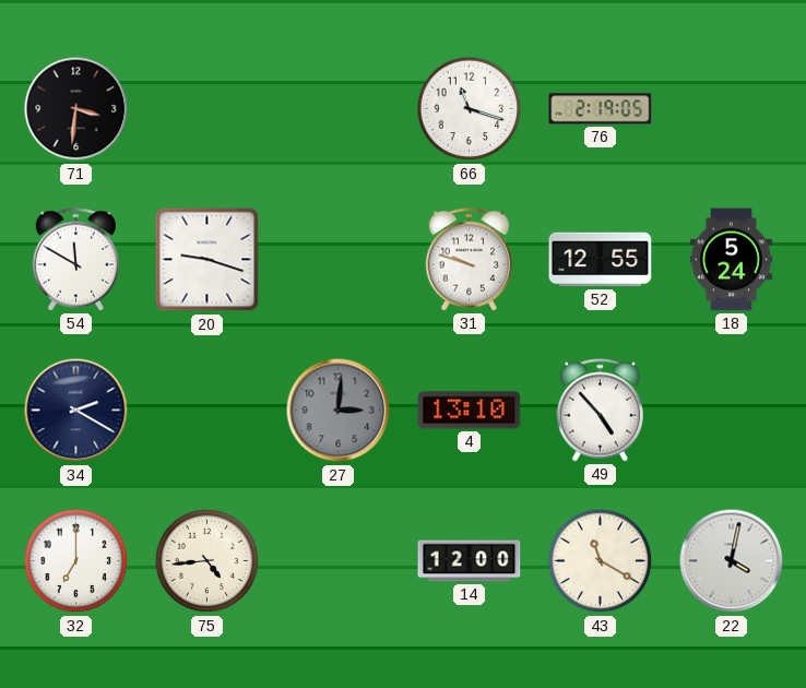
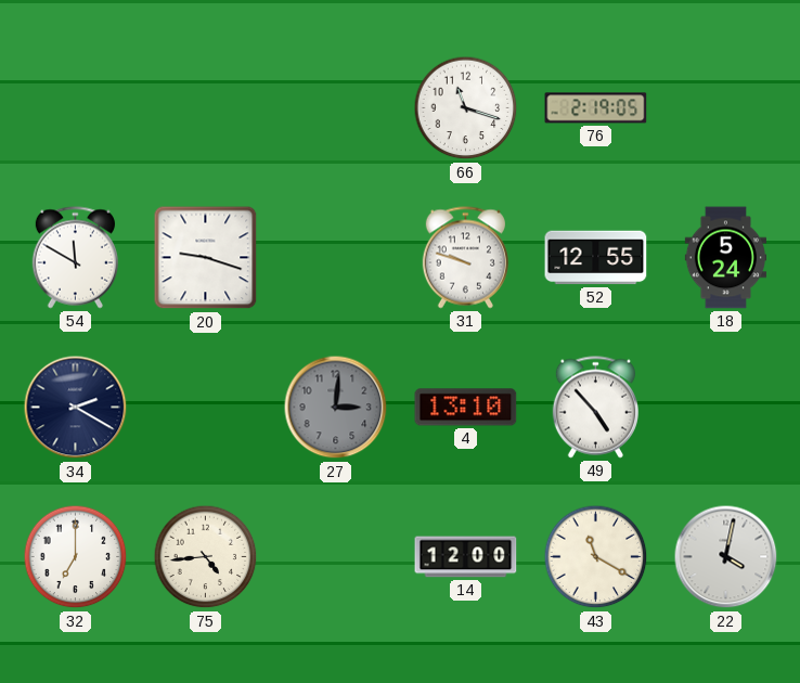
71: 3:31 -> none (76, 109)
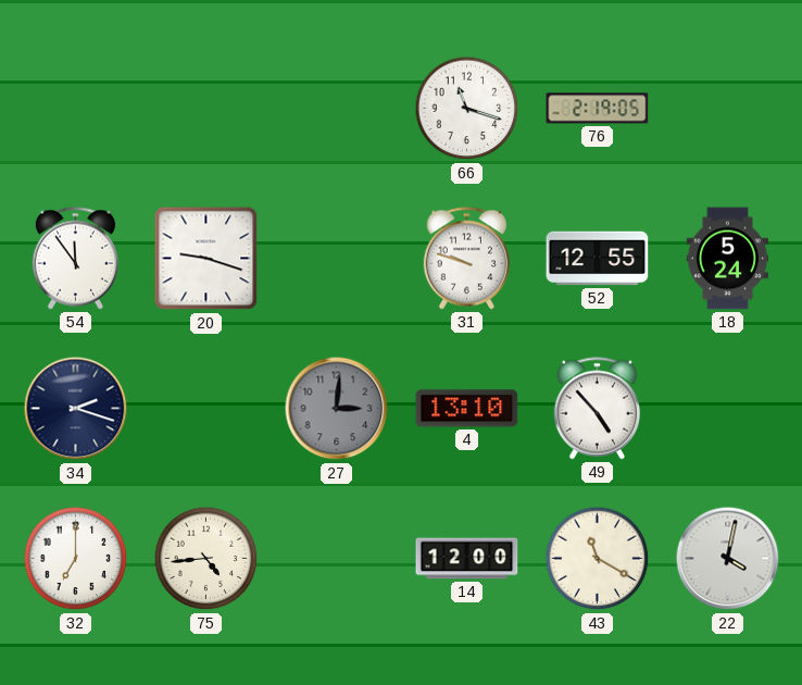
54: 11:50 -> 11:54 (75, 259)
34: 2:20 -> 2:18 (76, 409)
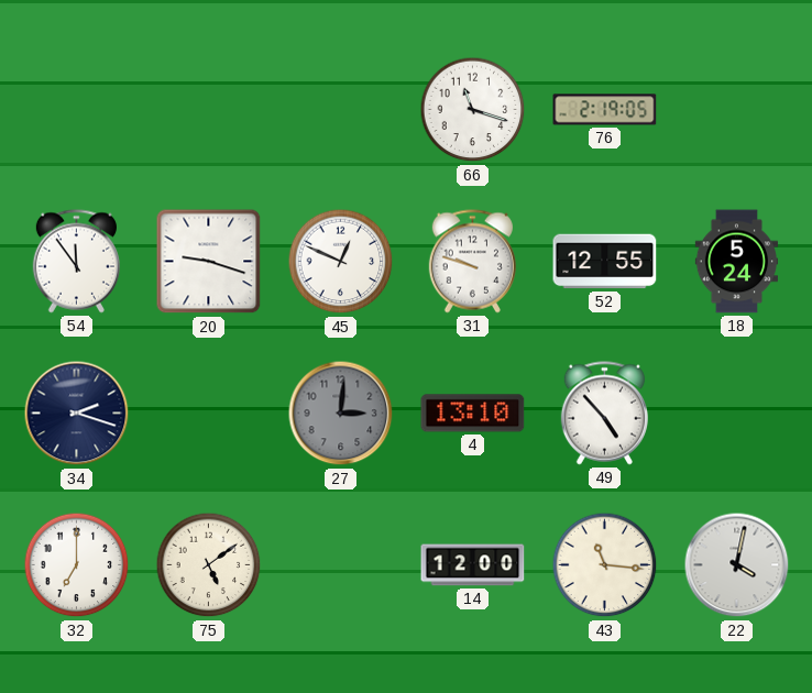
45: none -> 12:49 (341, 262)
75: 4:44 -> 5:09 (209, 565)
43: 11:20 -> 11:16 (605, 565)
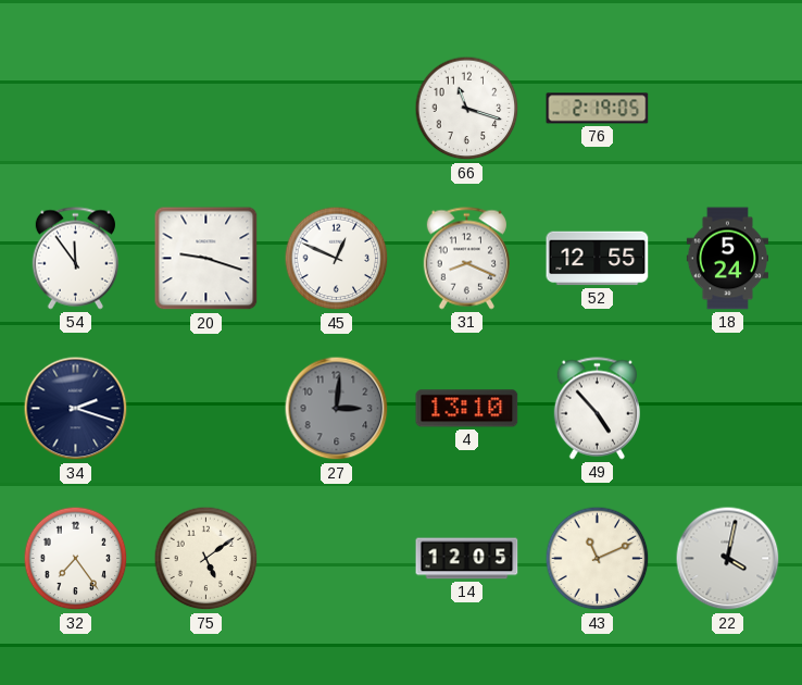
31: 9:48 -> 8:19 (466, 259)
32: 7:00 -> 7:24 (76, 559)
14: 12:00 -> 12:05 (467, 559)
43: 11:16 -> 11:11 (598, 559)
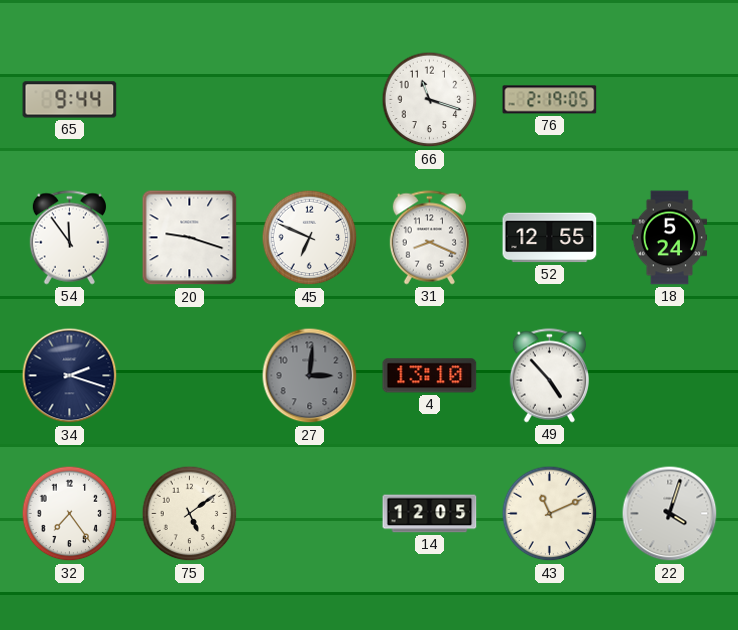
65: none -> 9:44 (70, 100)
45: 12:49 -> 6:49 (310, 238)
22: 4:02 -> 4:03 (670, 514)
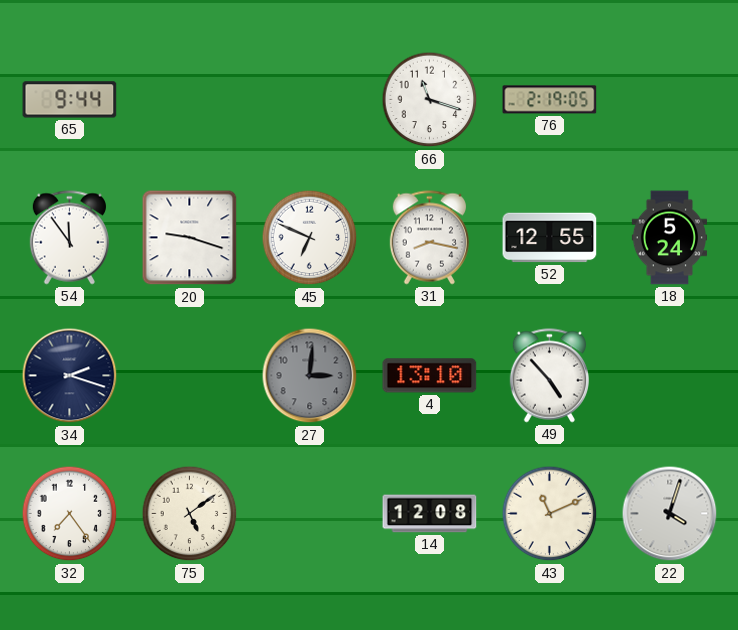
31: 8:19 -> 8:17 (429, 238)
14: 12:05 -> 12:08 (430, 514)
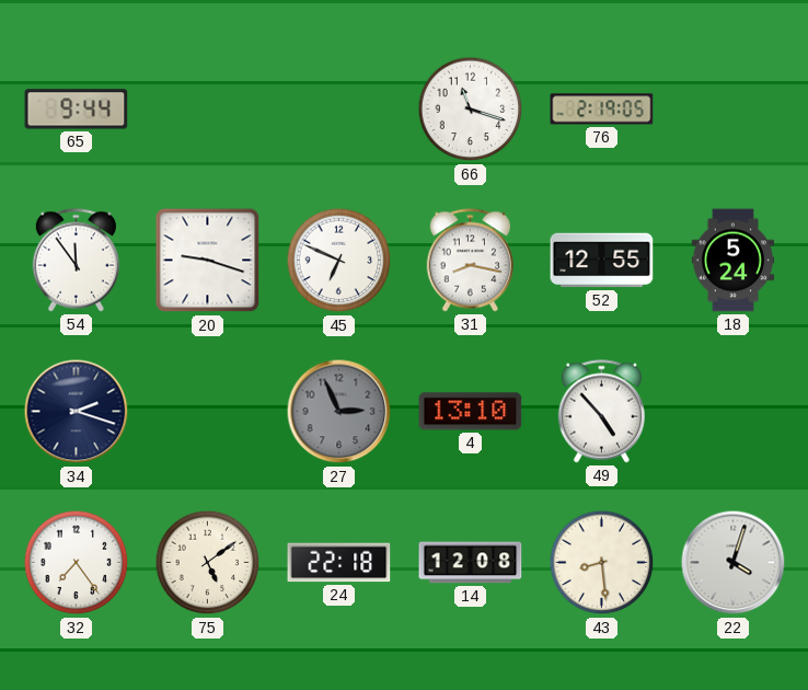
27: 3:01 -> 2:56 (339, 412)
24: none -> 22:18 (339, 563)
43: 11:11 -> 8:29 (602, 563)
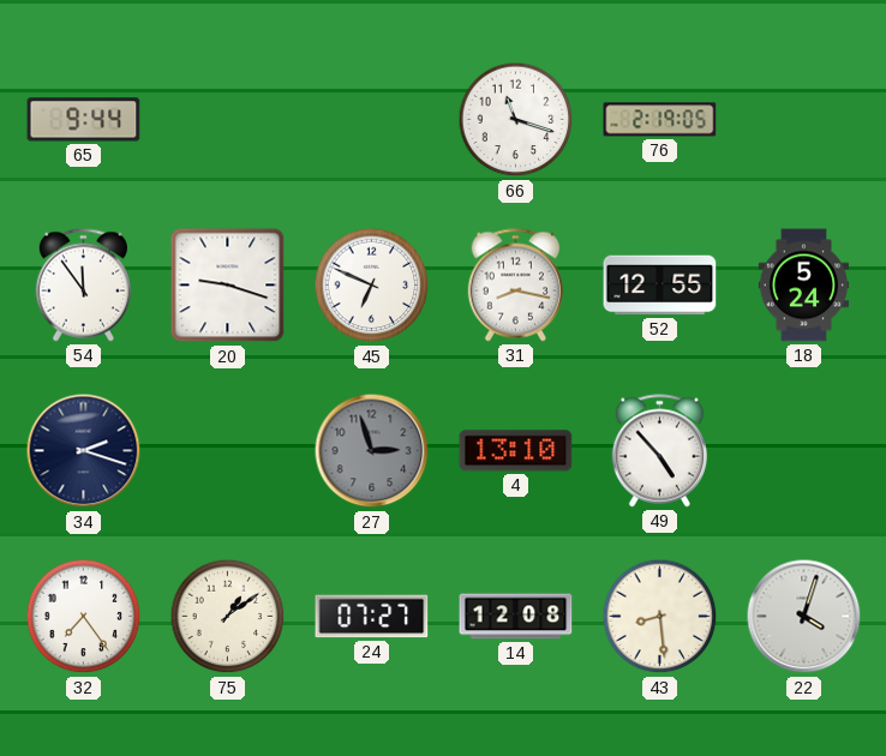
27: 2:56 -> 2:57 (372, 451)
75: 5:09 -> 1:09 (228, 617)
24: 22:18 -> 07:27 (372, 617)
